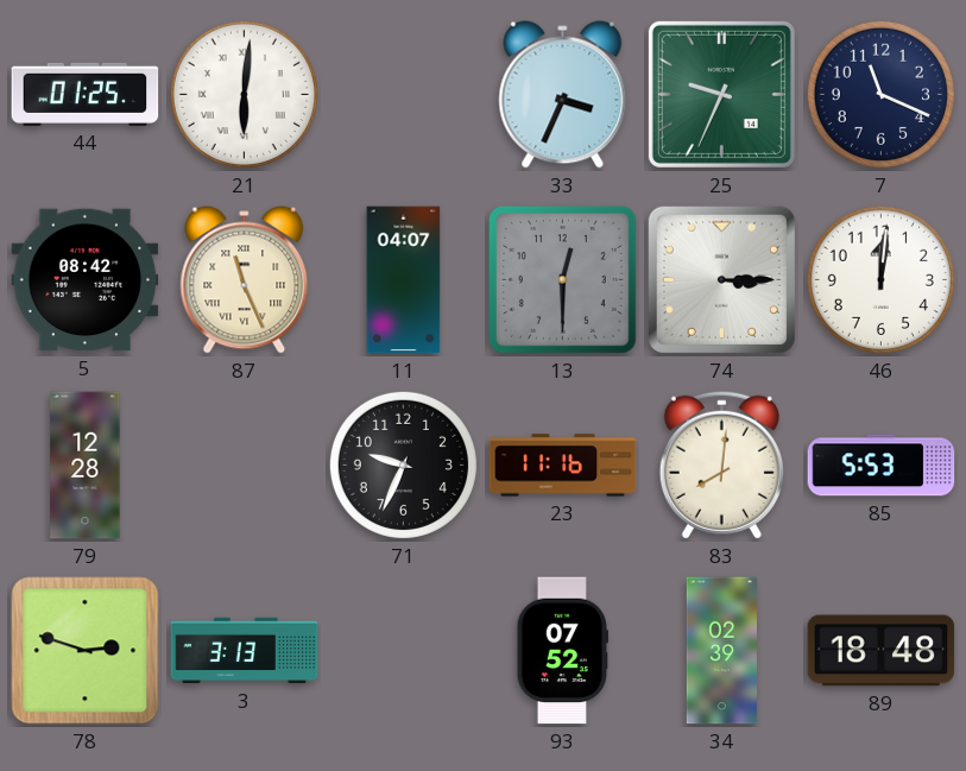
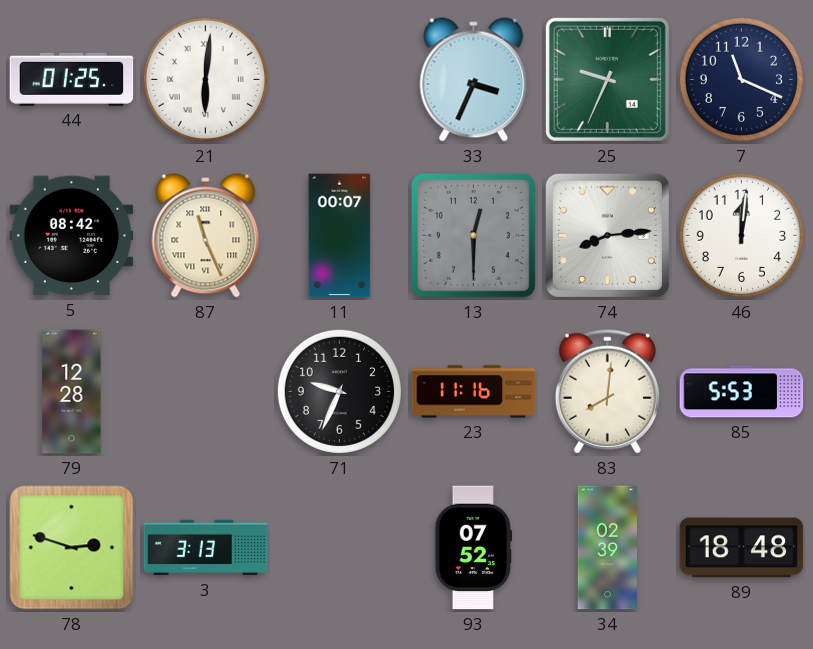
11: 04:07 -> 00:07 (340, 236)
74: 3:15 -> 8:14 (607, 235)
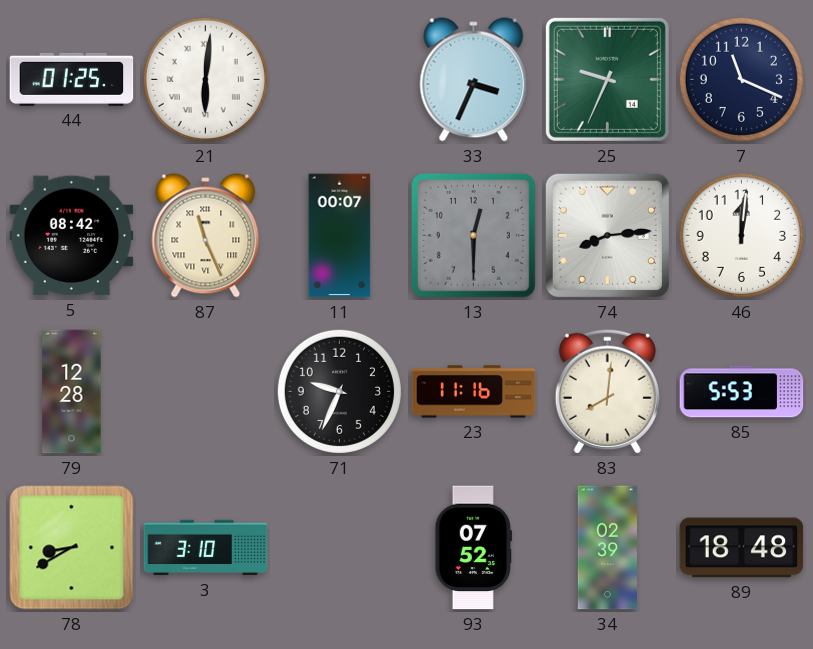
78: 2:48 -> 8:40 (72, 548)
3: 3:13 -> 3:10 (206, 548)
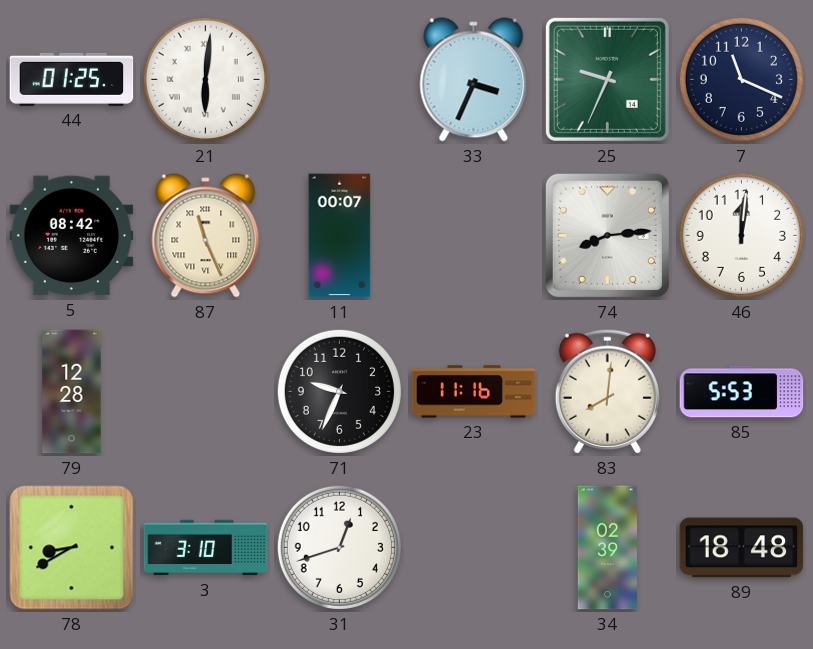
13: 12:30 -> none (474, 236)
31: none -> 12:42 (339, 547)
93: 07:52 -> none (473, 548)
